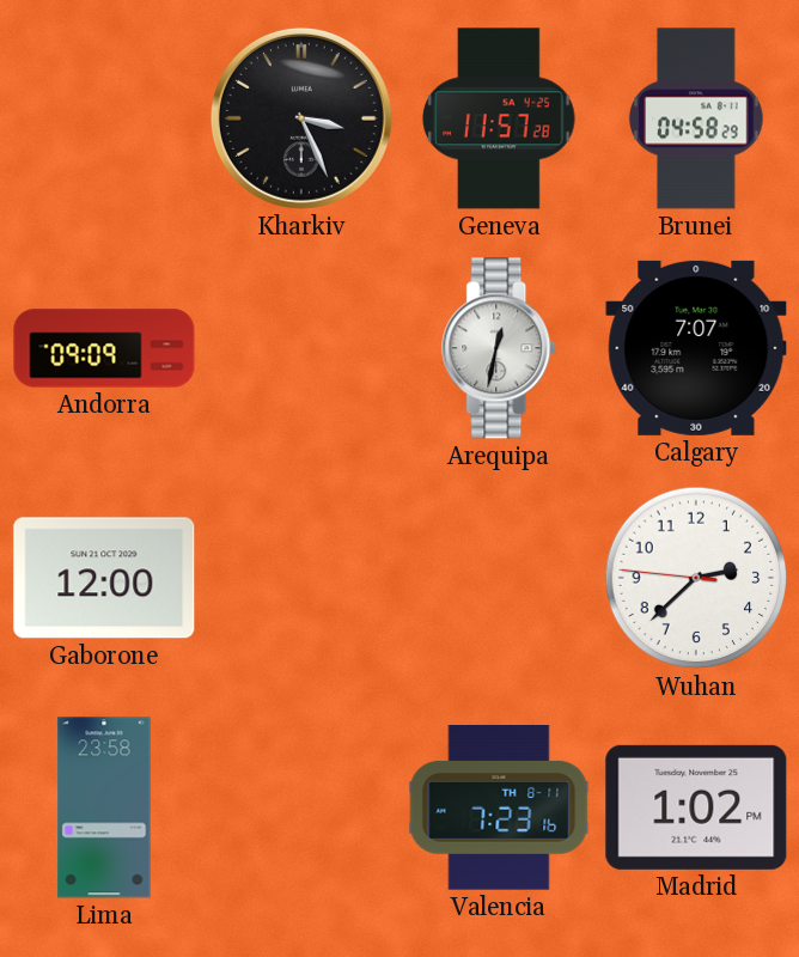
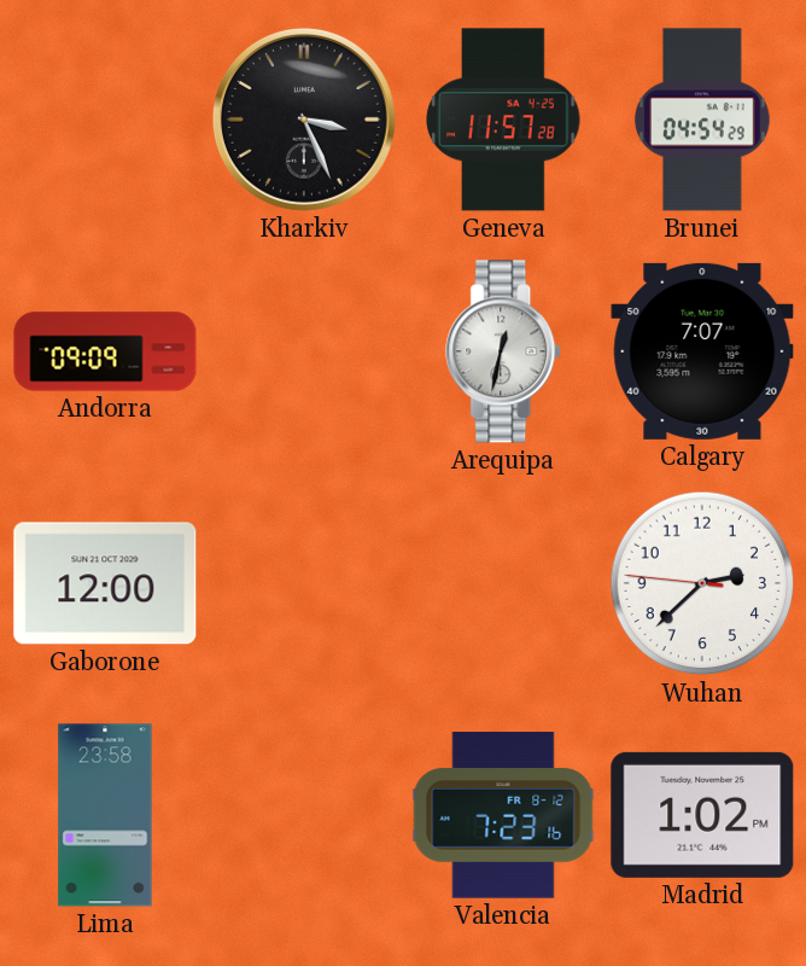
Brunei: 04:58 -> 04:54 (703, 120)
Valencia date: TH 8-11 -> FR 8-12 (503, 815)
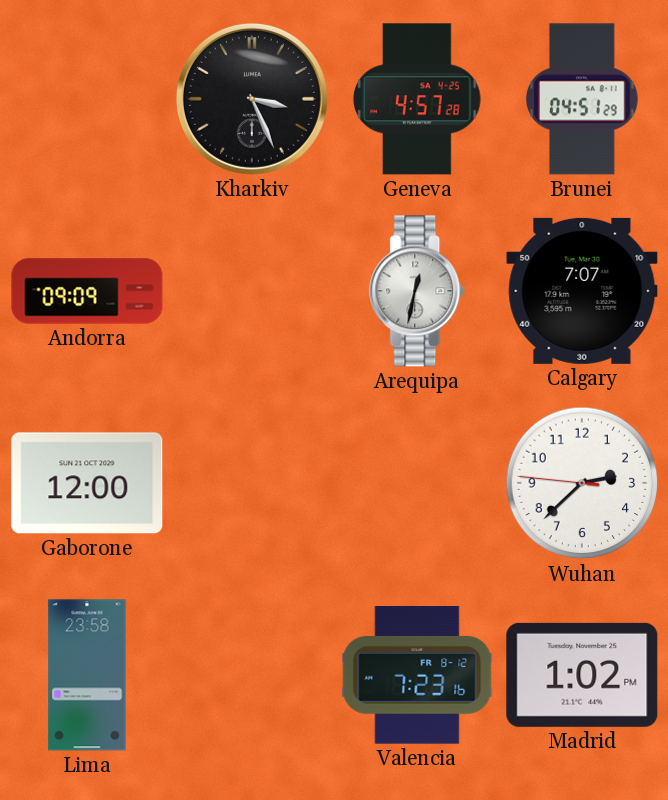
Geneva: 11:57 -> 4:57 (417, 99)
Brunei: 04:54 -> 04:51 (583, 99)
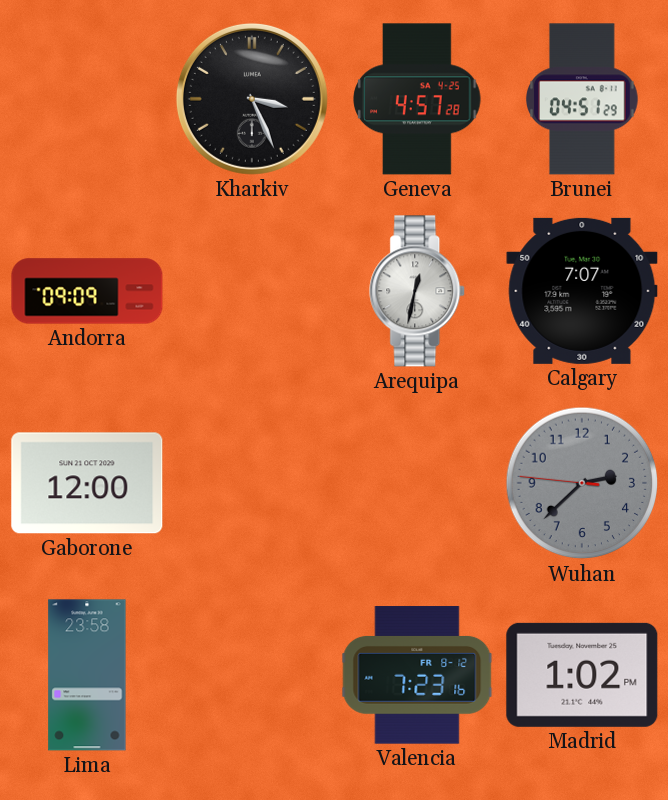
Wuhan dial: white -> grey (582, 483)
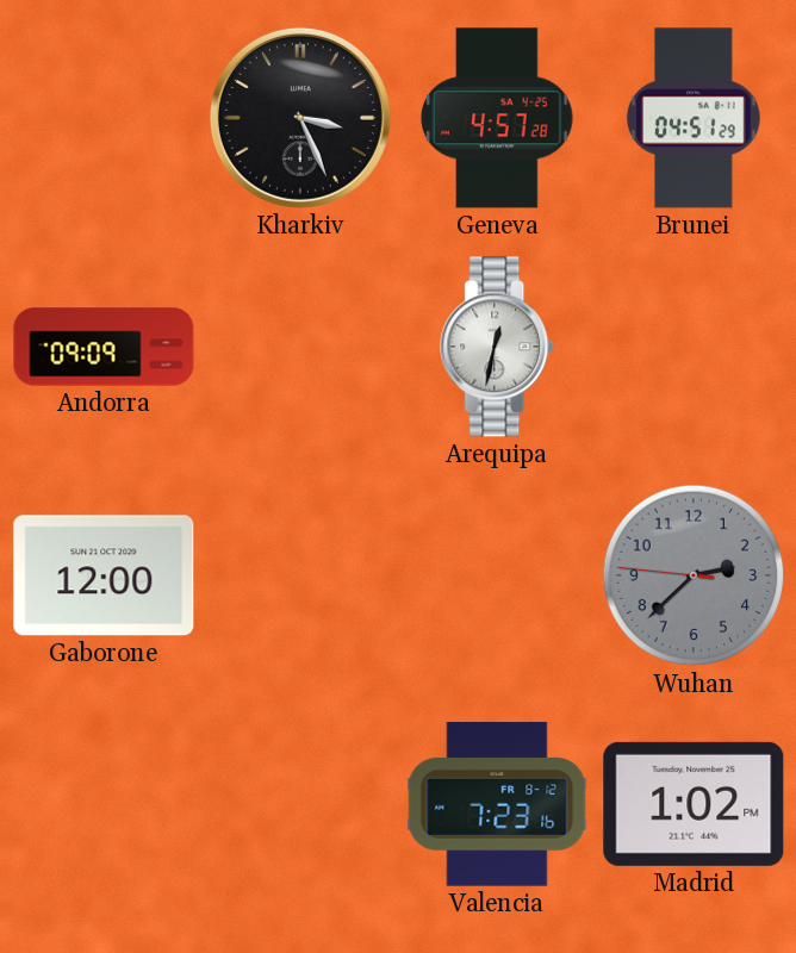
Calgary: 7:07 -> none (582, 291)
Lima: 23:58 -> none (87, 675)
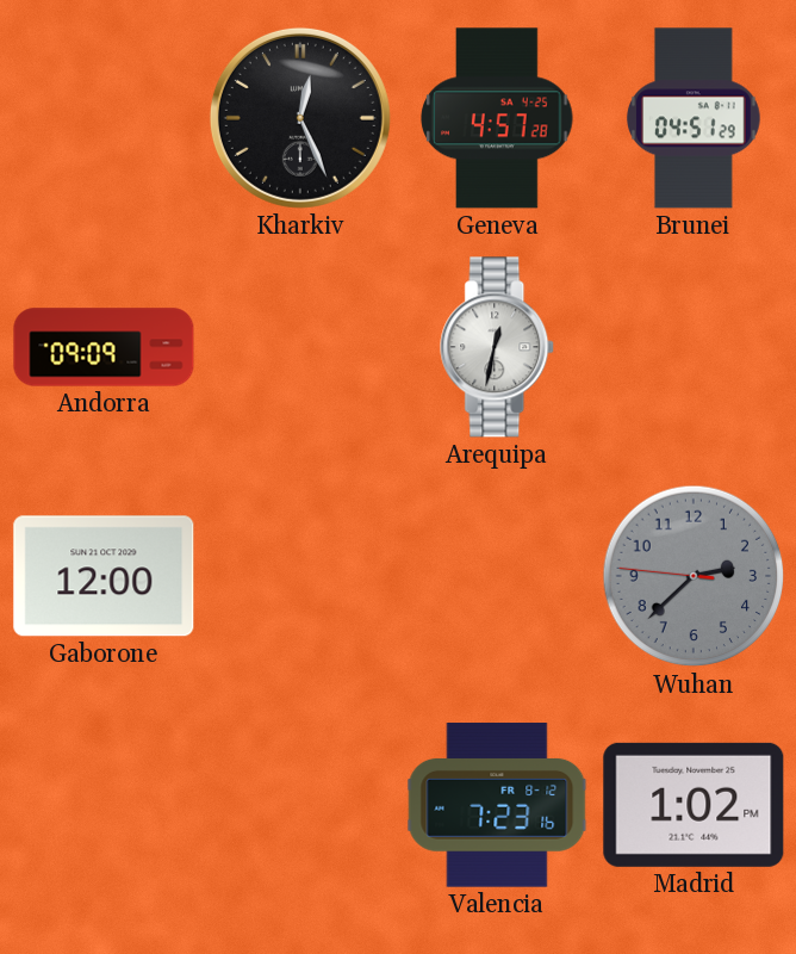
Kharkiv: 3:26 -> 12:26 (300, 118)
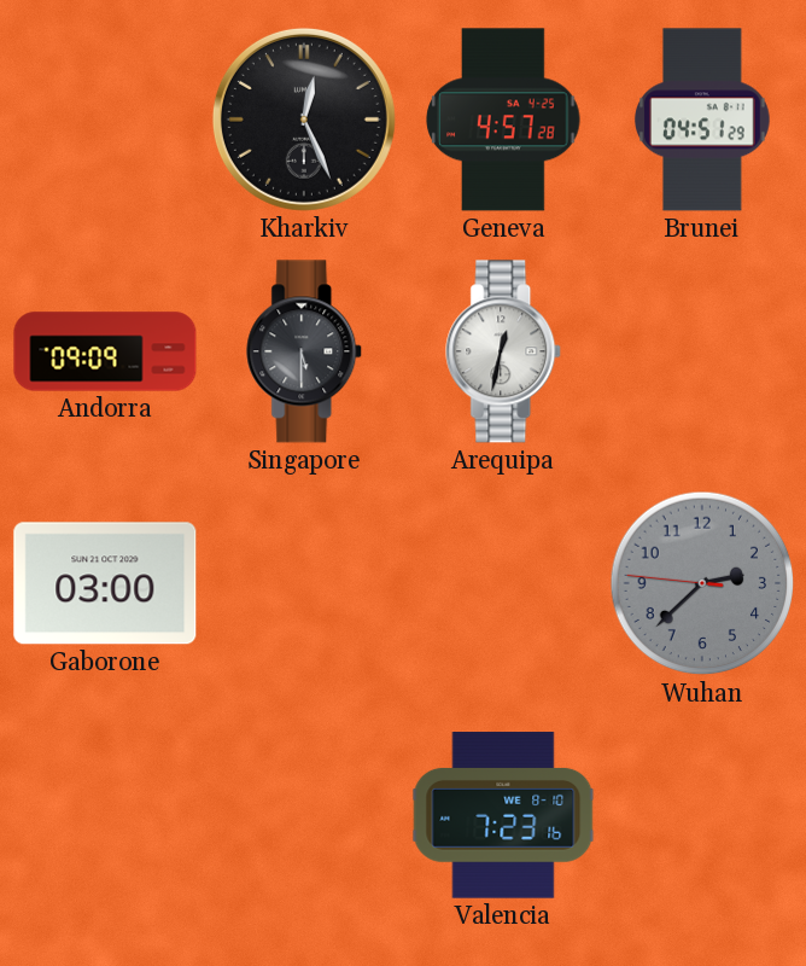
Singapore: none -> 5:30 (305, 351)
Gaborone: 12:00 -> 03:00 (105, 583)
Valencia date: FR 8-12 -> WE 8-10 (503, 815)
Madrid: 1:02 -> none (694, 805)
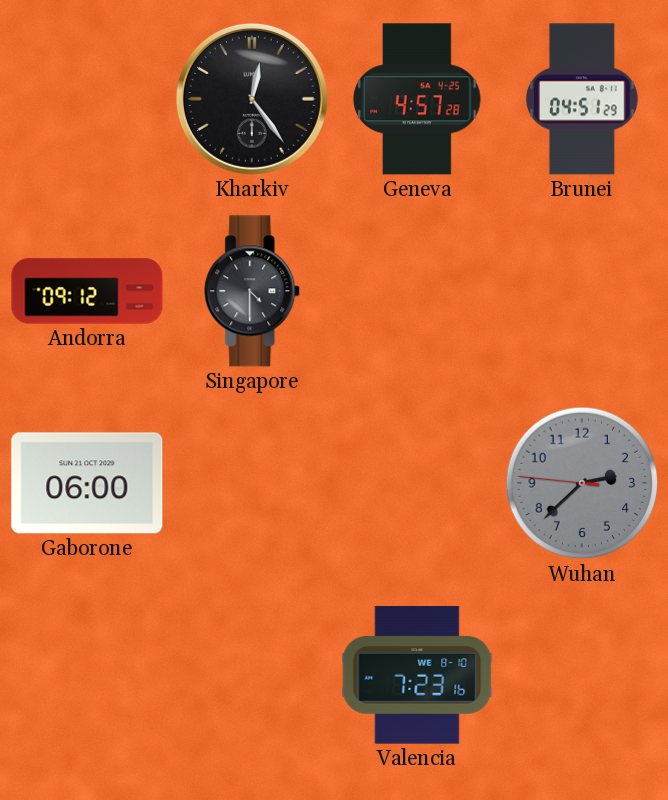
Kharkiv: 12:26 -> 12:24 (252, 99)
Andorra: 09:09 -> 09:12 (87, 291)
Singapore: 5:30 -> 4:30 (253, 291)
Arequipa: 12:32 -> none (504, 351)
Gaborone: 03:00 -> 06:00 (87, 483)
